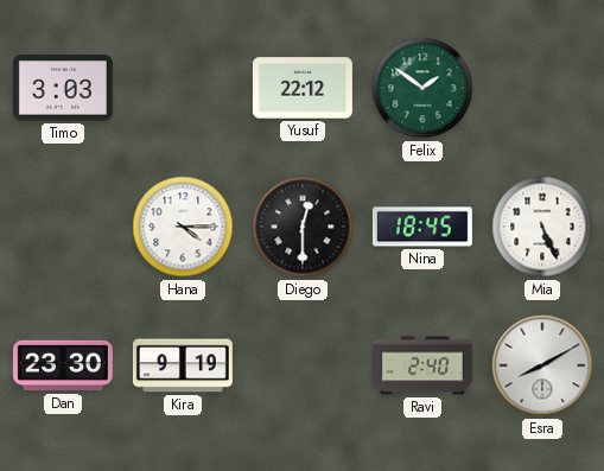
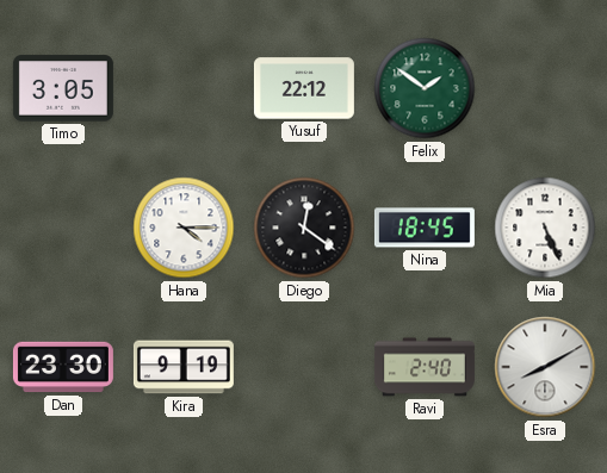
Timo: 3:03 -> 3:05 (63, 88)
Diego: 12:30 -> 12:21 (304, 228)
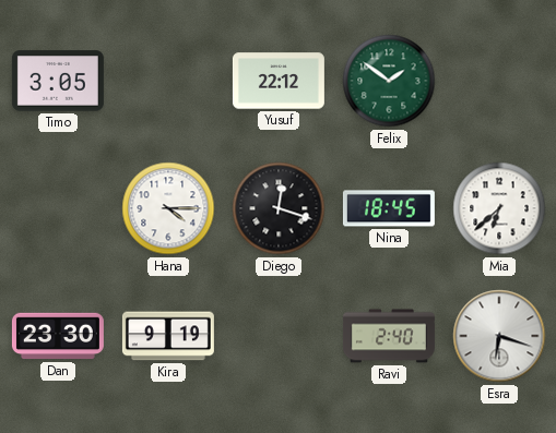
Diego: 12:21 -> 12:18 (279, 208)
Mia: 5:26 -> 6:38 (499, 208)
Esra: 8:10 -> 6:18 (499, 336)
